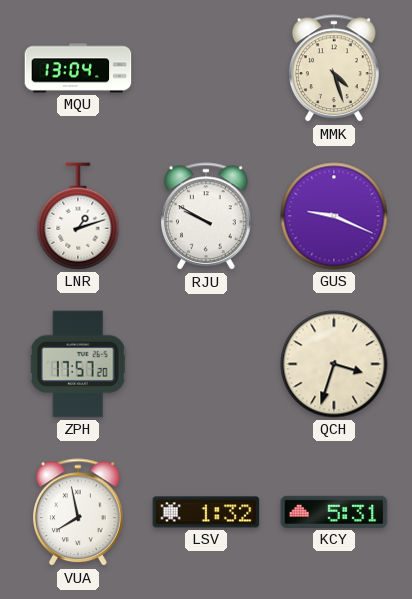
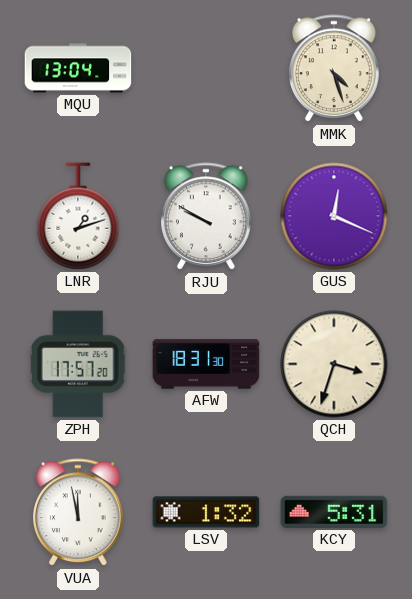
GUS: 9:19 -> 12:19 (334, 216)
AFW: none -> 18:31 (206, 364)
VUA: 7:58 -> 11:58 (79, 513)
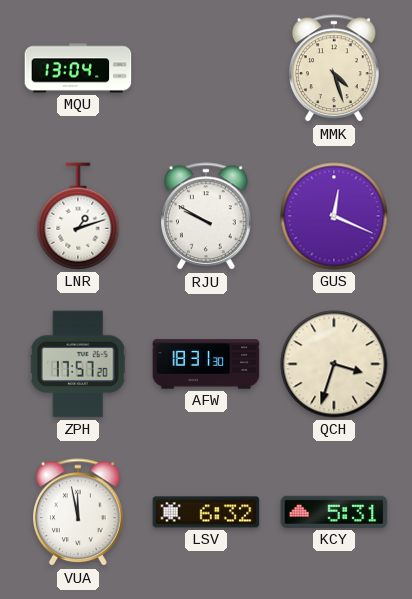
LSV: 1:32 -> 6:32 (206, 512)
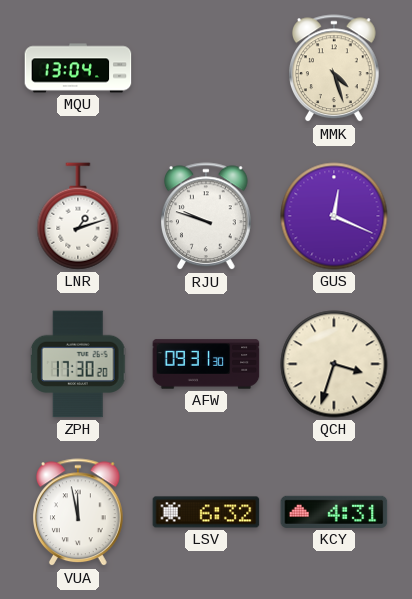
RJU: 9:50 -> 9:48 (207, 217)
ZPH: 17:57 -> 17:30 (78, 364)
AFW: 18:31 -> 09:31 (206, 364)
KCY: 5:31 -> 4:31 (334, 512)
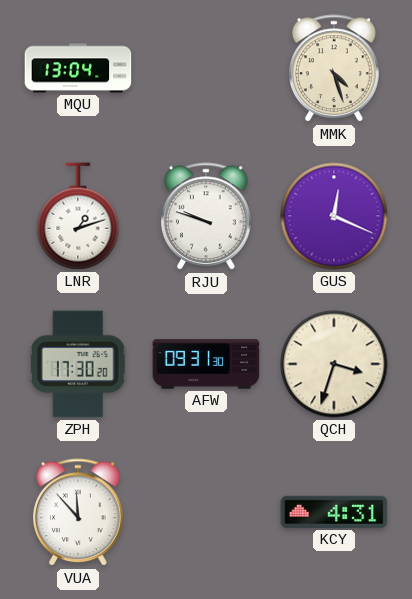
VUA: 11:58 -> 11:53 (79, 513)
LSV: 6:32 -> none (206, 512)
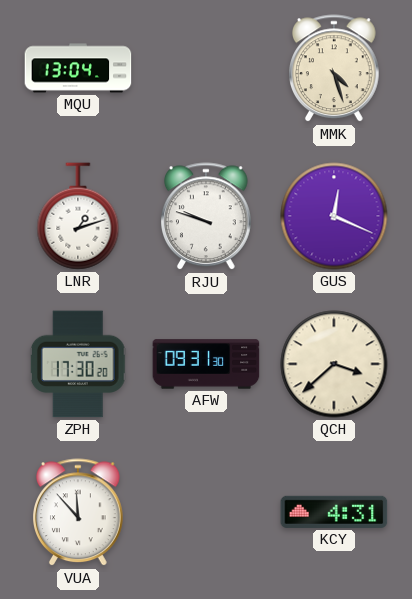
QCH: 3:33 -> 3:38 (334, 364)
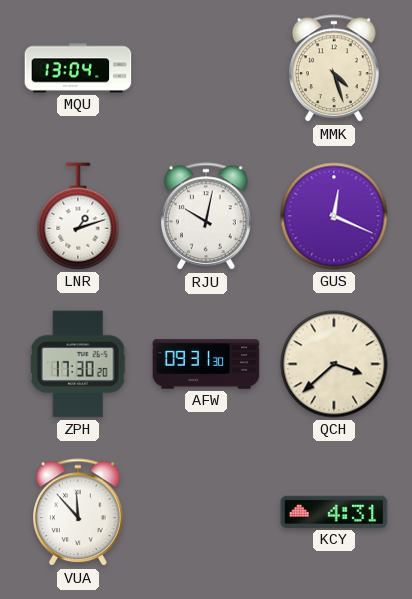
RJU: 9:48 -> 10:02 (207, 217)
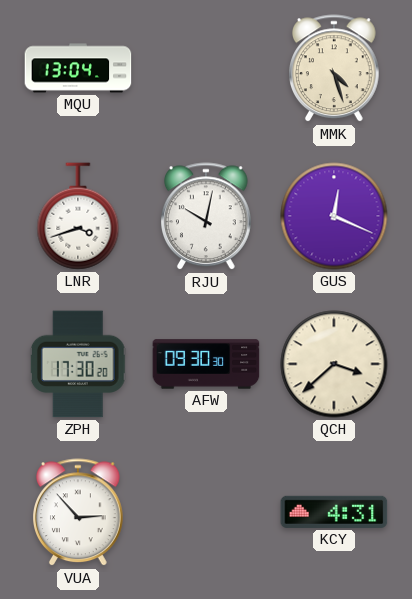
LNR: 1:12 -> 3:42 (78, 216)
AFW: 09:31 -> 09:30 (206, 364)
VUA: 11:53 -> 2:53 (79, 513)
